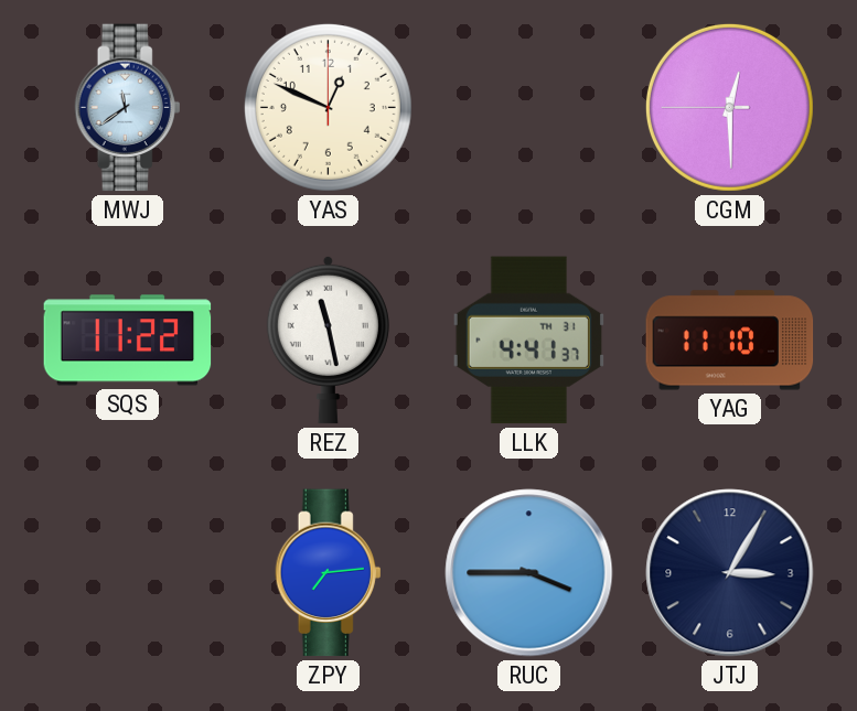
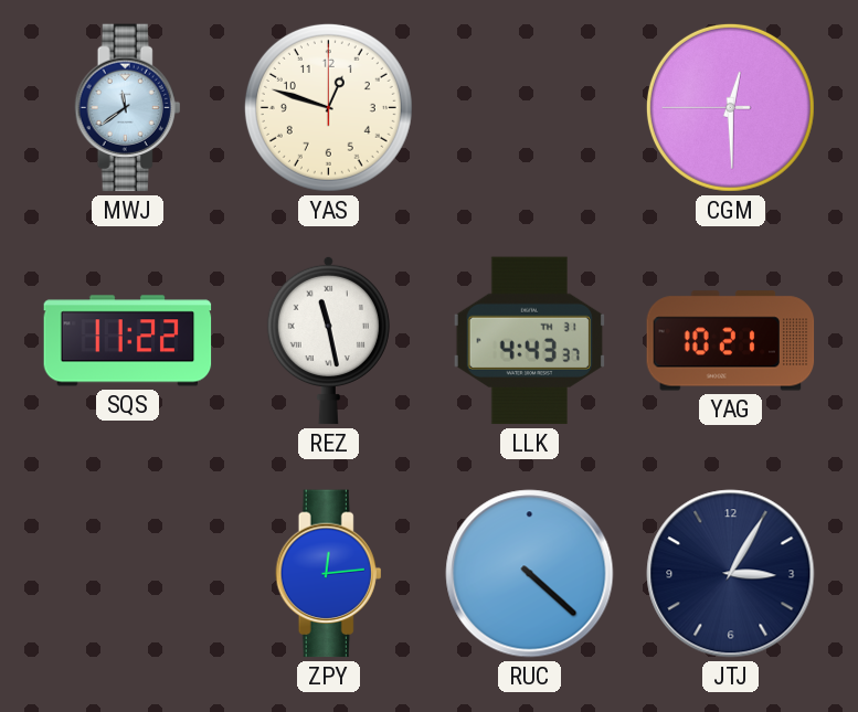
YAS: 12:49 -> 12:48 (328, 107)
LLK: 4:41 -> 4:43 (529, 341)
YAG: 11:10 -> 10:21 (731, 341)
ZPY: 7:14 -> 12:14 (329, 574)
RUC: 3:45 -> 4:22 (530, 574)
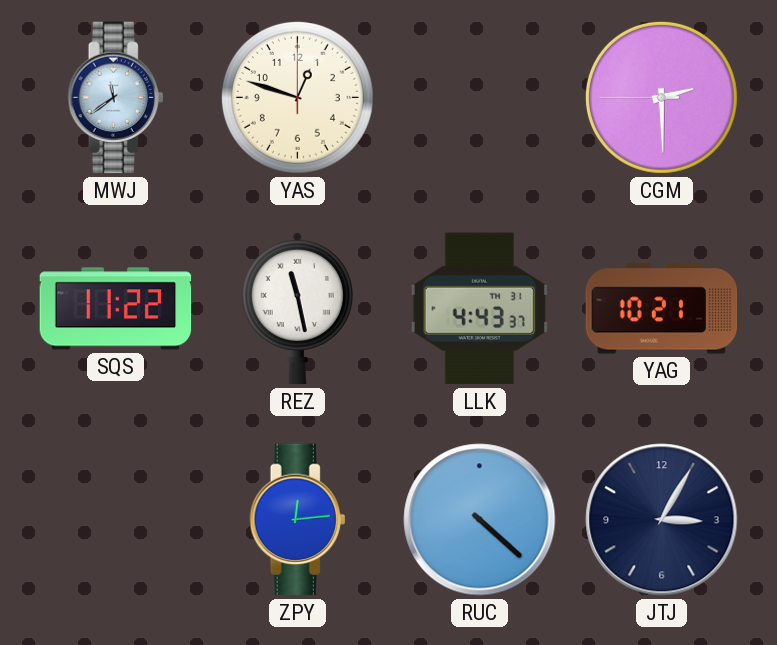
CGM: 12:29 -> 2:29 (661, 97)
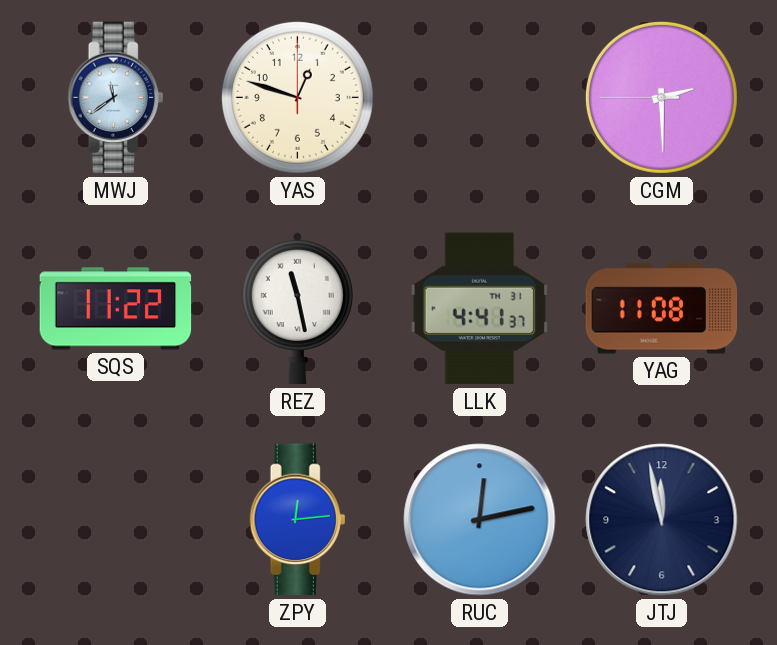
LLK: 4:43 -> 4:41 (479, 309)
YAG: 10:21 -> 11:08 (662, 309)
RUC: 4:22 -> 12:13 (480, 520)
JTJ: 3:05 -> 11:58 (662, 520)
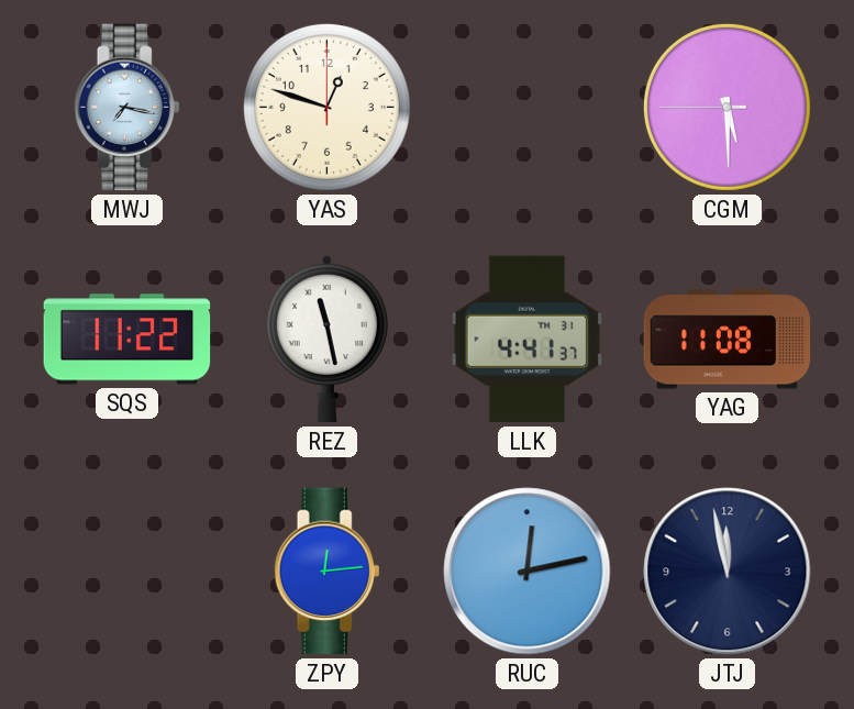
MWJ: 11:39 -> 7:17 (127, 108)
CGM: 2:29 -> 5:29 (727, 107)
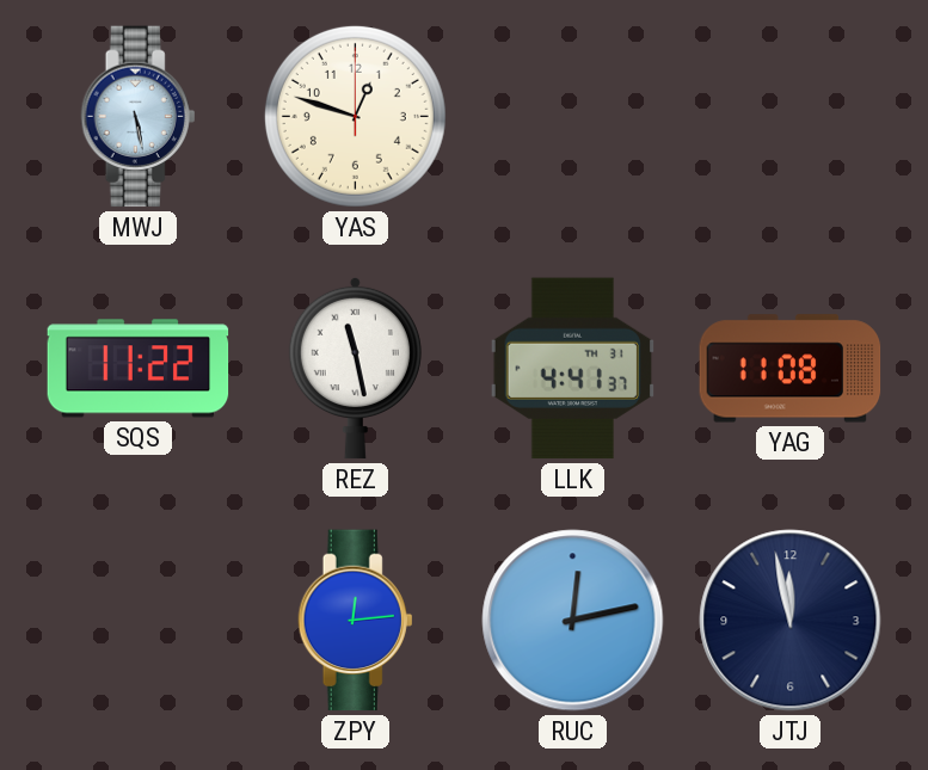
MWJ: 7:17 -> 5:28 (139, 117)
CGM: 5:29 -> none (727, 107)
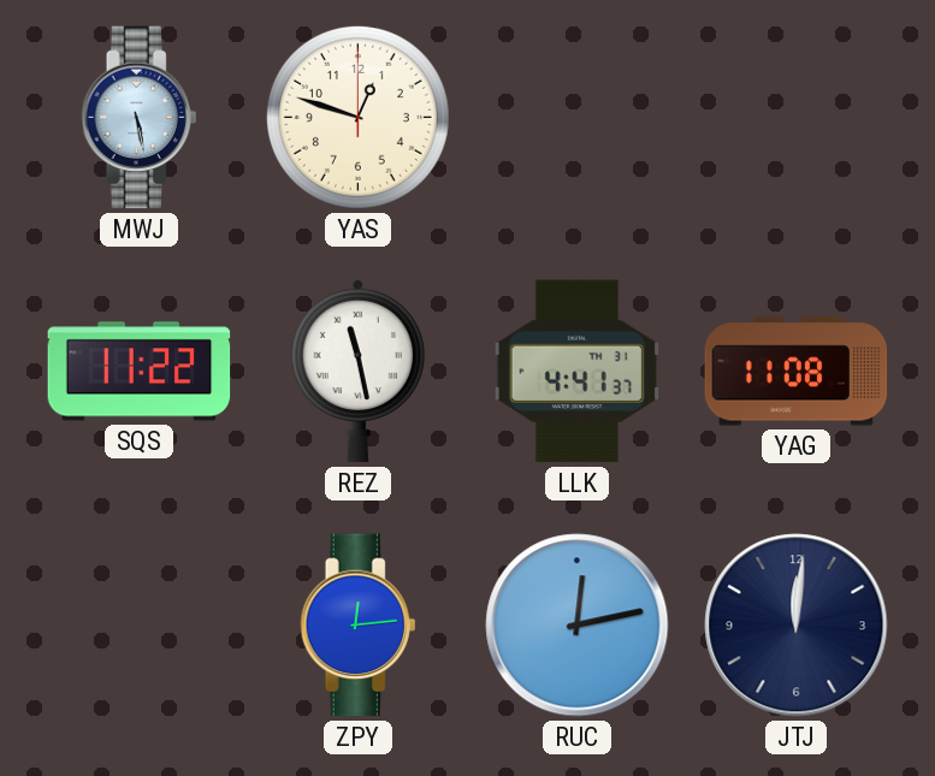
JTJ: 11:58 -> 12:01 (797, 626)
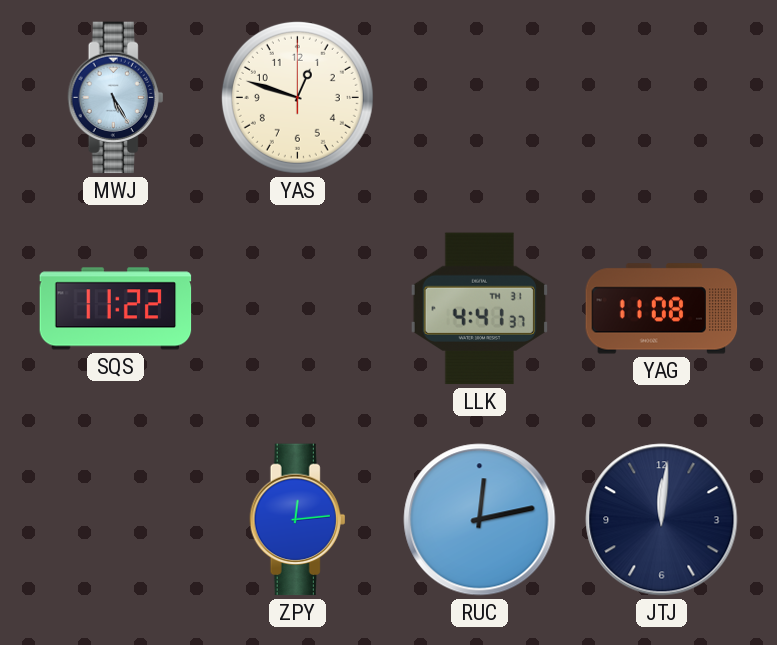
MWJ: 5:28 -> 5:25 (116, 98)
REZ: 11:28 -> none (357, 371)
